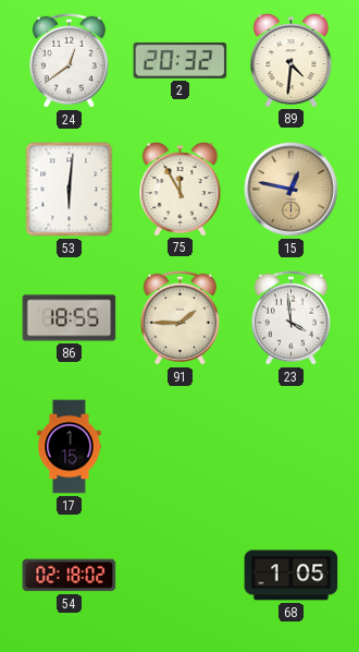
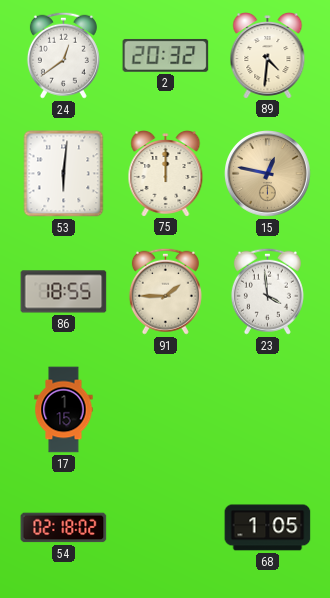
75: 11:55 -> 12:00 (166, 173)
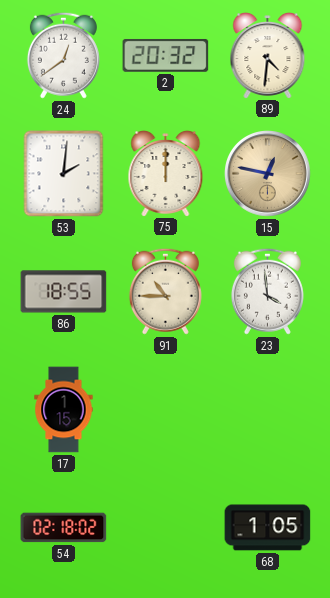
53: 6:01 -> 2:01 (64, 174)
91: 1:45 -> 10:45 (165, 291)
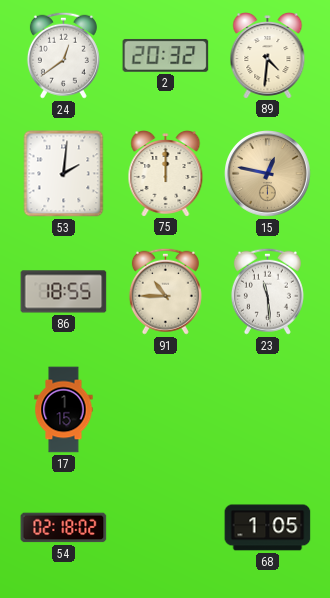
23: 3:59 -> 11:29 (267, 291)
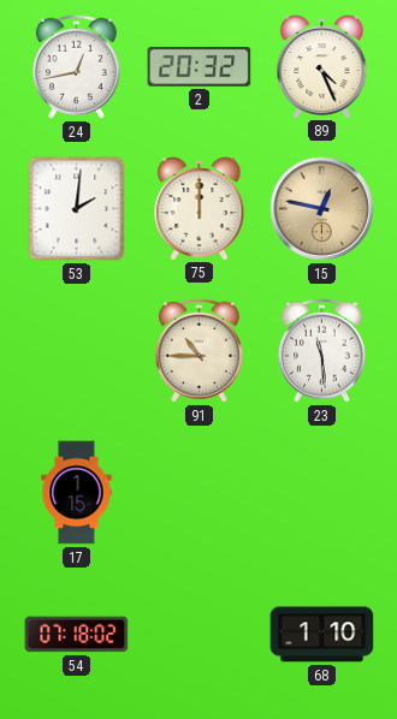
24: 12:39 -> 12:43 (76, 66)
89: 4:31 -> 4:26 (322, 66)
86: 18:55 -> none (64, 292)
54: 02:18 -> 07:18 (77, 635)
68: 1:05 -> 1:10 (322, 635)
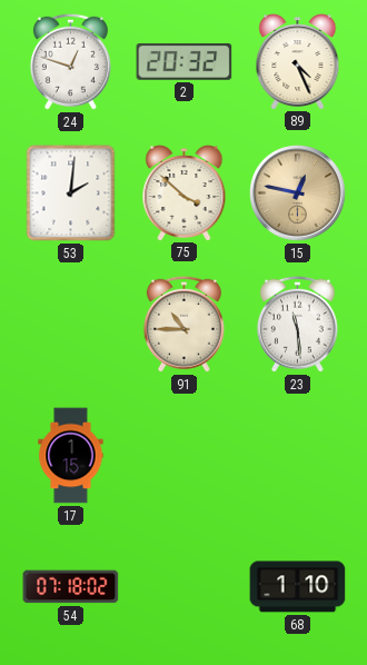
24: 12:43 -> 12:48 (70, 61)
75: 12:00 -> 3:52 (185, 192)
